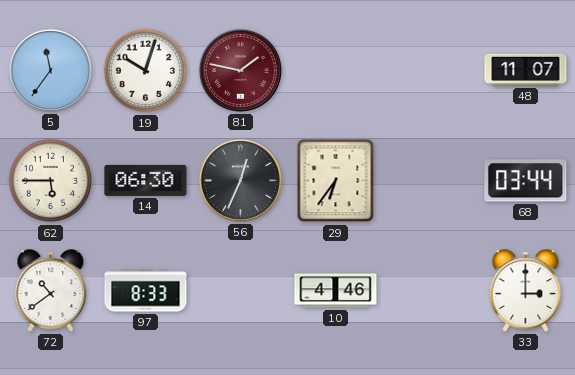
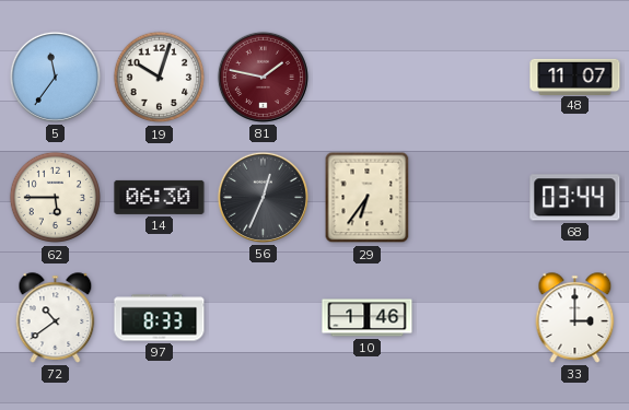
10: 4:46 -> 1:46 (368, 318)
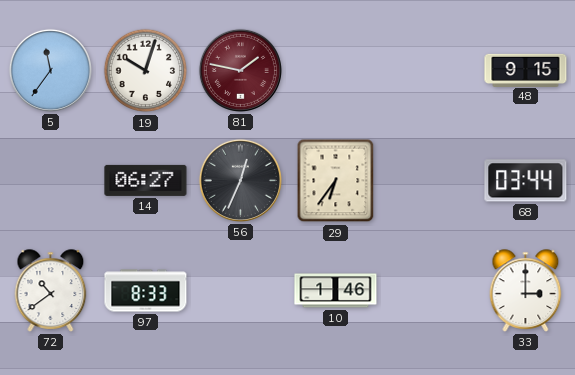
48: 11:07 -> 9:15 (526, 70)
62: 5:45 -> none (56, 198)
14: 06:30 -> 06:27 (146, 180)
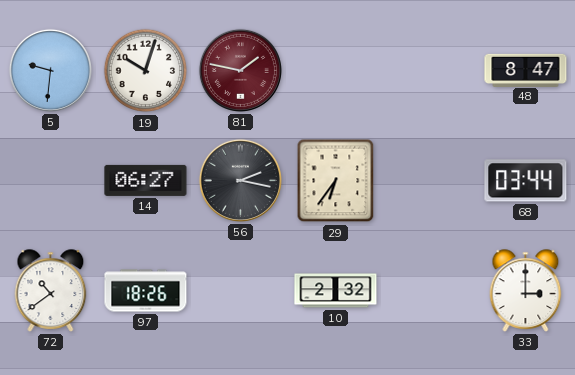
5: 11:36 -> 9:31 (50, 70)
48: 9:15 -> 8:47 (526, 70)
56: 12:34 -> 2:17 (240, 180)
97: 8:33 -> 18:26 (146, 291)
10: 1:46 -> 2:32 (336, 291)
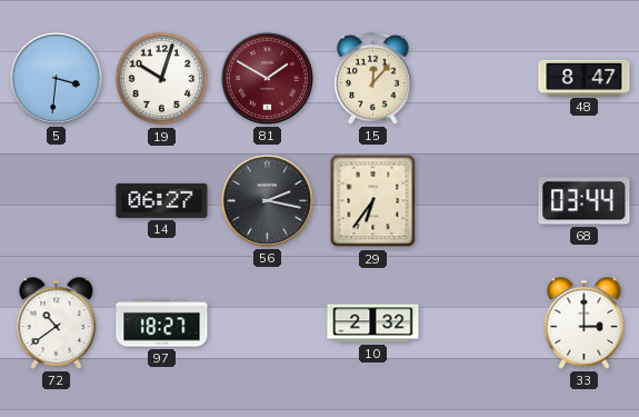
5: 9:31 -> 3:31 (56, 78)
81: 1:47 -> 1:50 (267, 78)
15: none -> 12:07 (373, 79)
97: 18:26 -> 18:27 (162, 324)
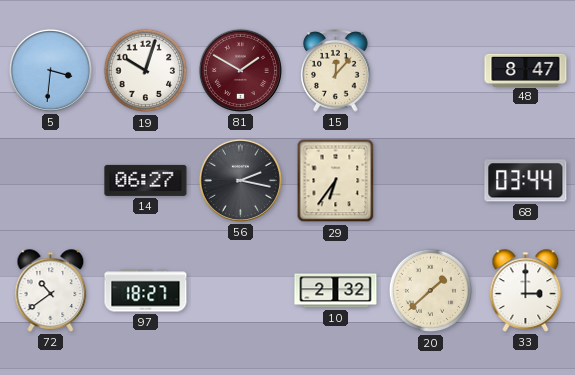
20: none -> 1:38 (431, 291)
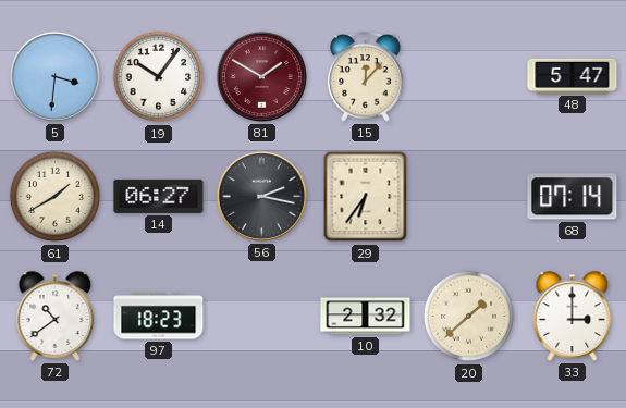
19: 10:03 -> 10:06 (159, 77)
48: 8:47 -> 5:47 (573, 76)
61: none -> 1:40 (56, 197)
68: 03:44 -> 07:14 (573, 197)
97: 18:27 -> 18:23 (159, 317)
